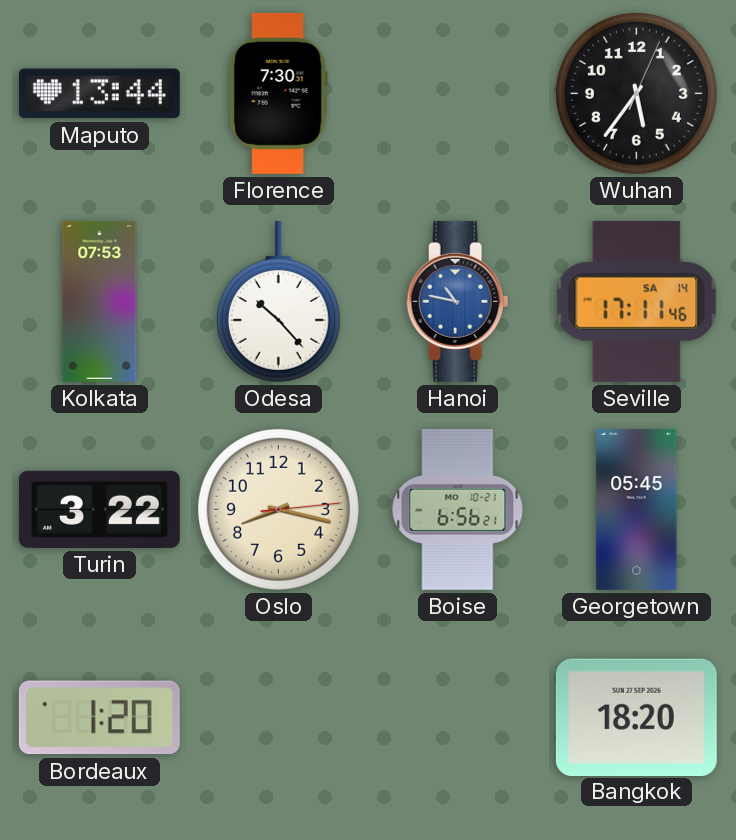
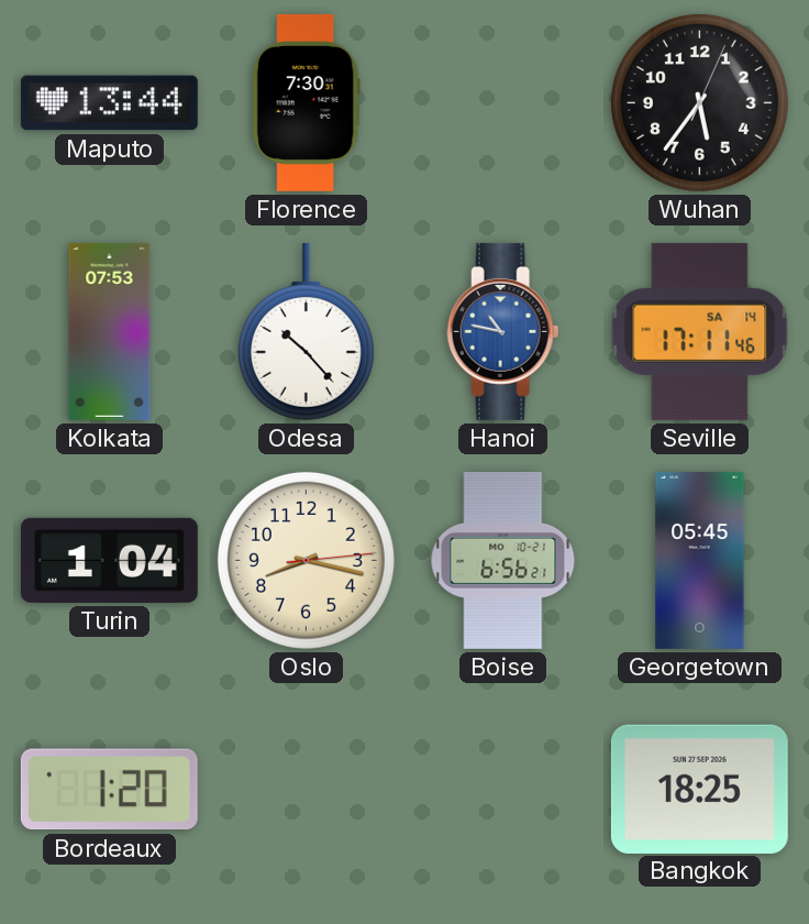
Turin: 3:22 -> 1:04 (109, 560)
Bangkok: 18:20 -> 18:25 (699, 789)
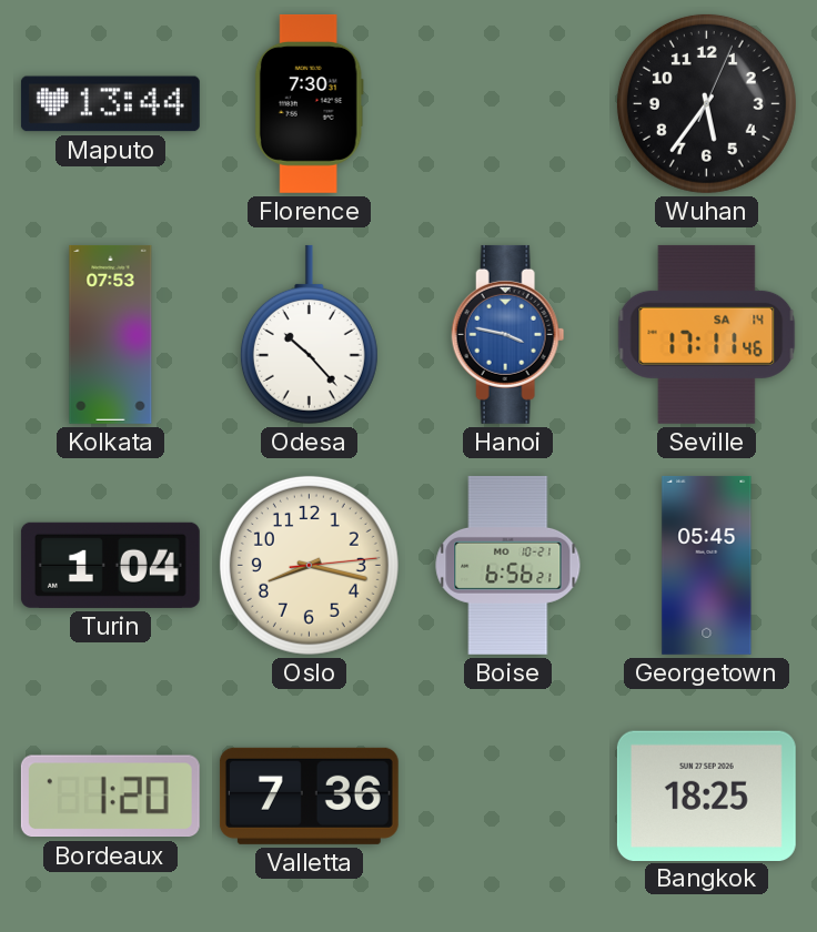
Hanoi: 10:47 -> 3:47 (508, 334)
Valletta: none -> 7:36 (309, 796)
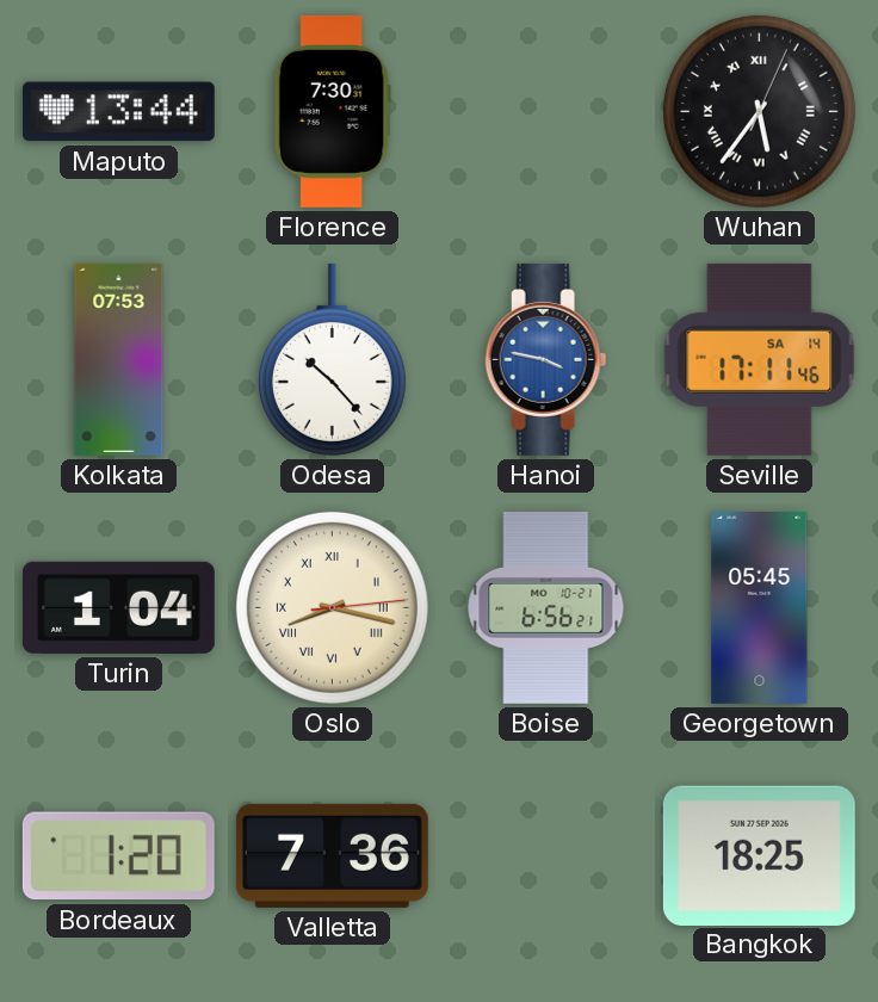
Wuhan numerals: Arabic -> Roman (759, 111)
Oslo numerals: Arabic -> Roman (332, 607)
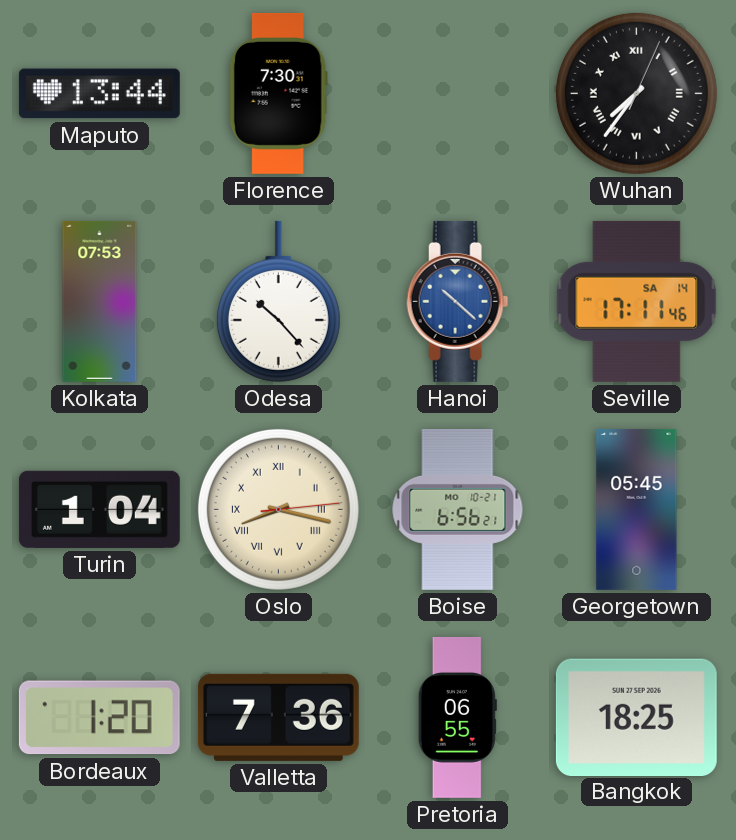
Wuhan: 5:36 -> 7:36 (636, 93)
Hanoi: 3:47 -> 10:22 (458, 301)
Pretoria: none -> 06:55 (457, 717)
